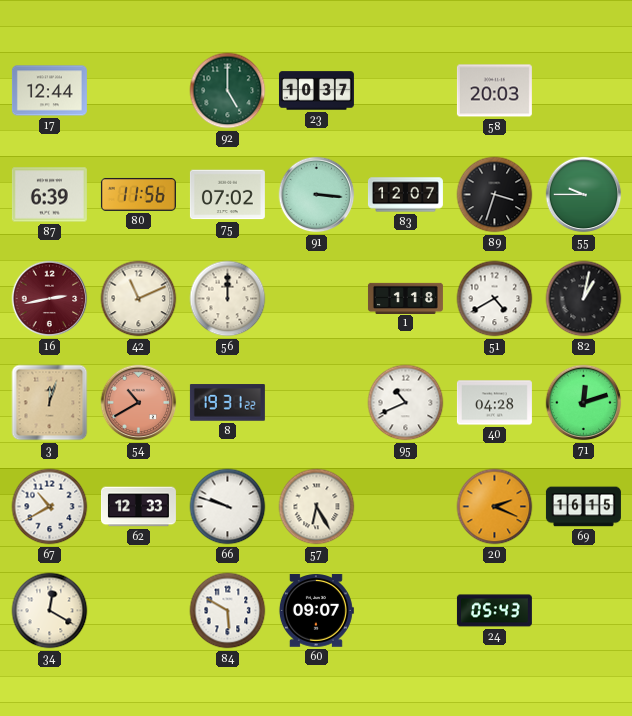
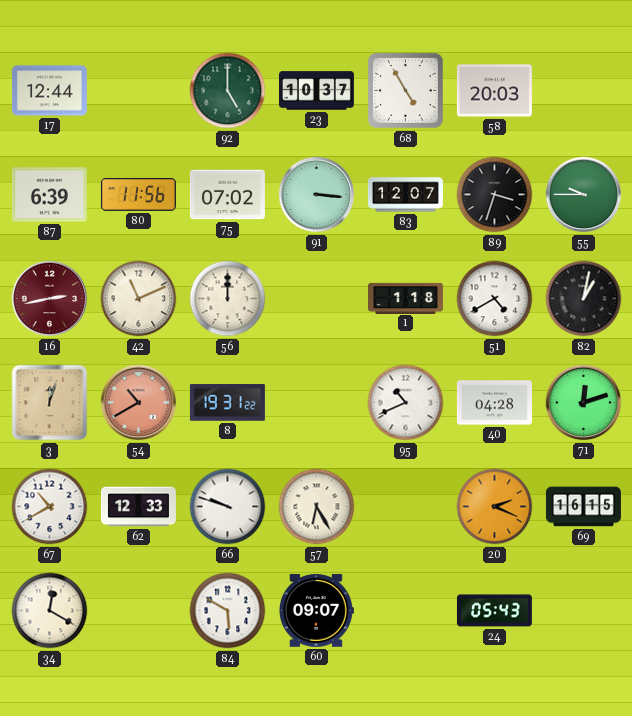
68: none -> 4:55 (405, 90)
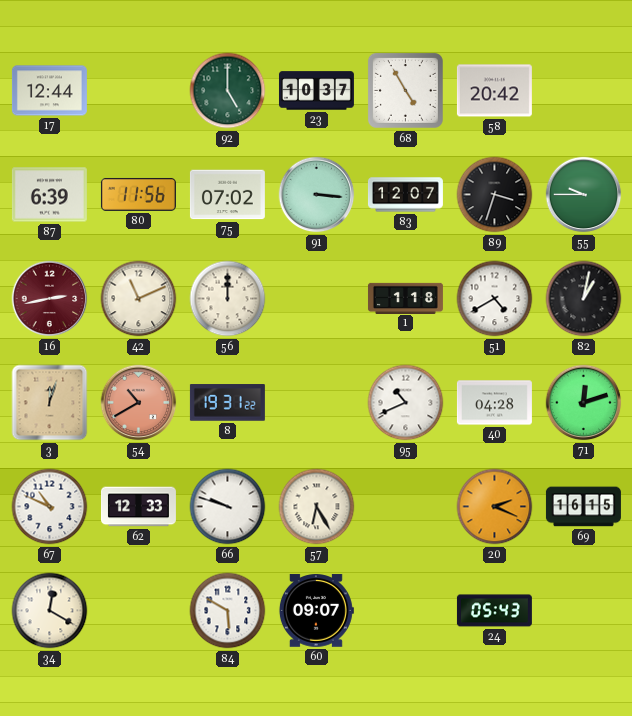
58: 20:03 -> 20:42 (494, 91)
67: 10:40 -> 10:49 (50, 507)
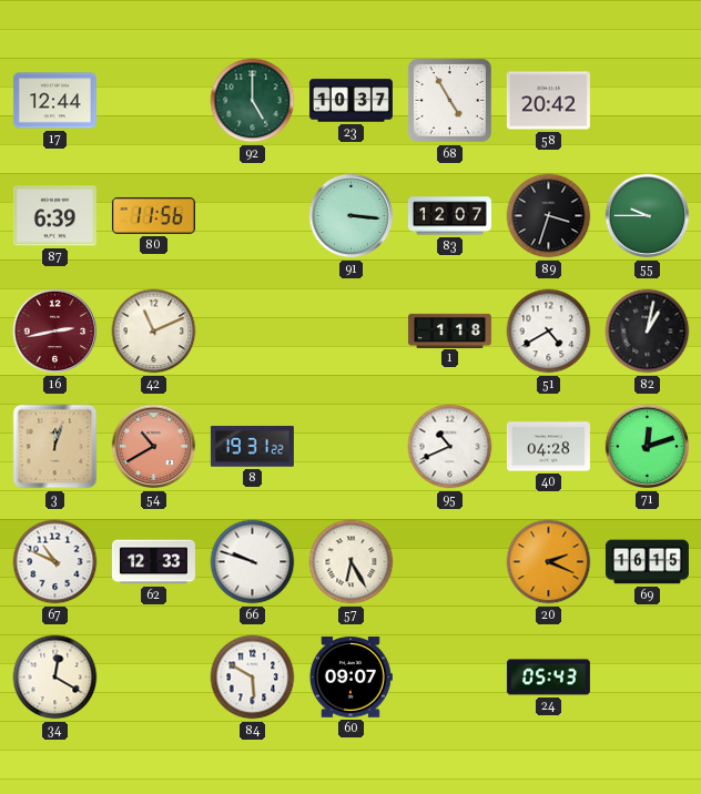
75: 07:02 -> none (227, 195)
56: 12:00 -> none (228, 299)
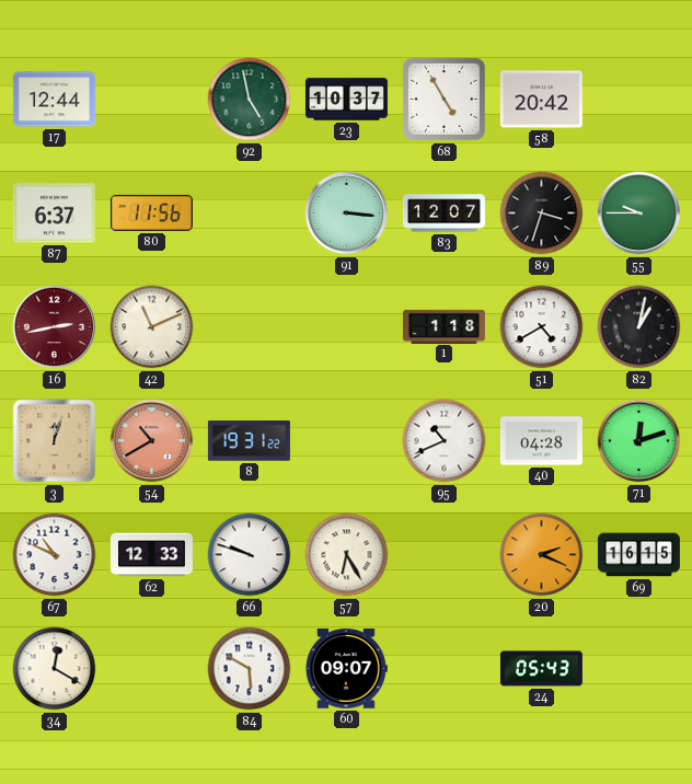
92: 5:00 -> 4:58 (250, 100)
87: 6:39 -> 6:37 (54, 214)
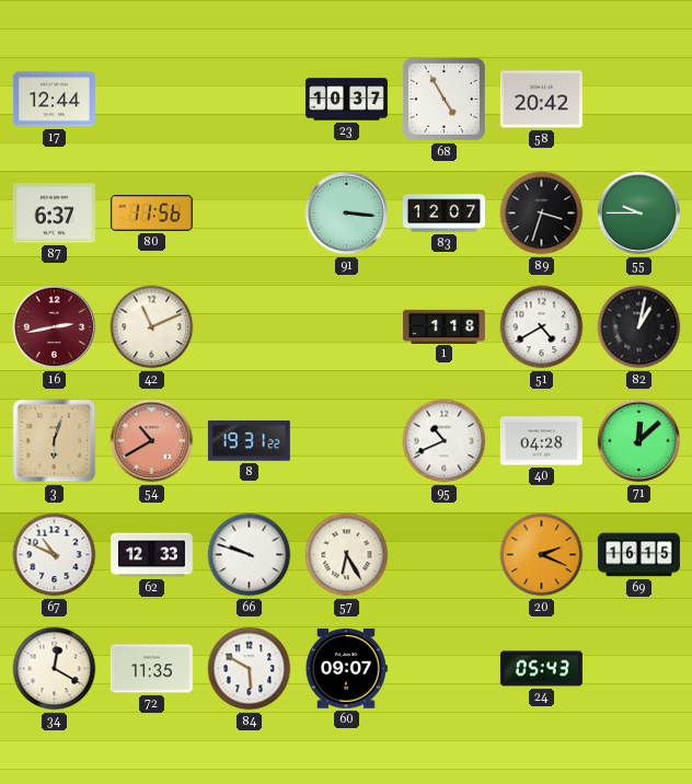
92: 4:58 -> none (250, 100)
3: 12:03 -> 6:03 (55, 441)
71: 12:12 -> 12:08 (639, 441)
72: none -> 11:35 (151, 669)
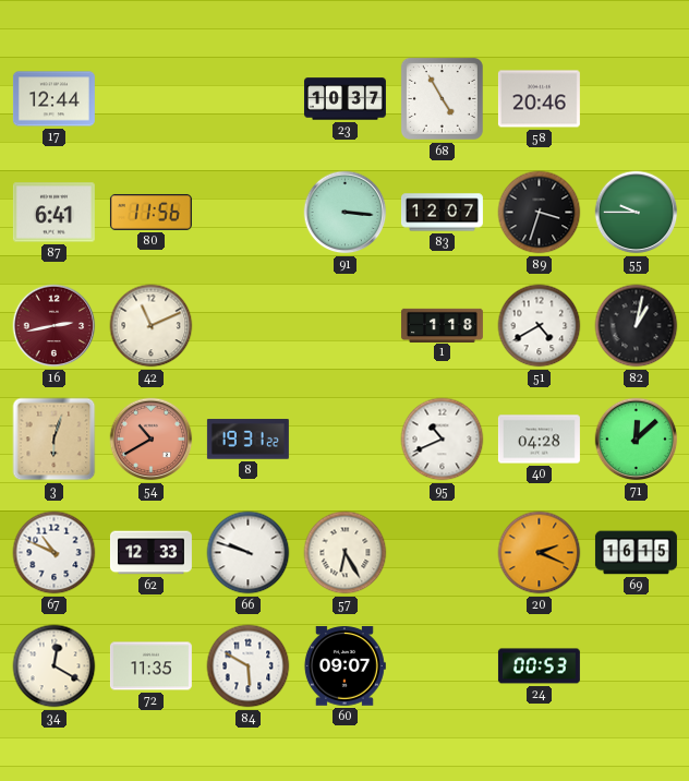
58: 20:42 -> 20:46 (539, 99)
87: 6:37 -> 6:41 (53, 213)
24: 05:43 -> 00:53 (539, 666)
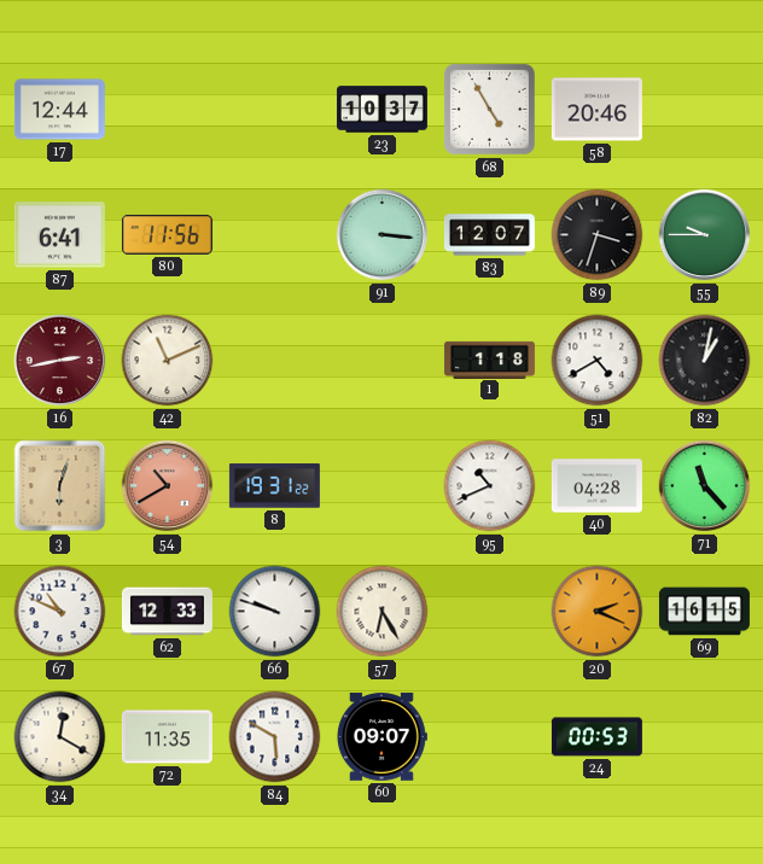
71: 12:08 -> 11:23 (705, 486)
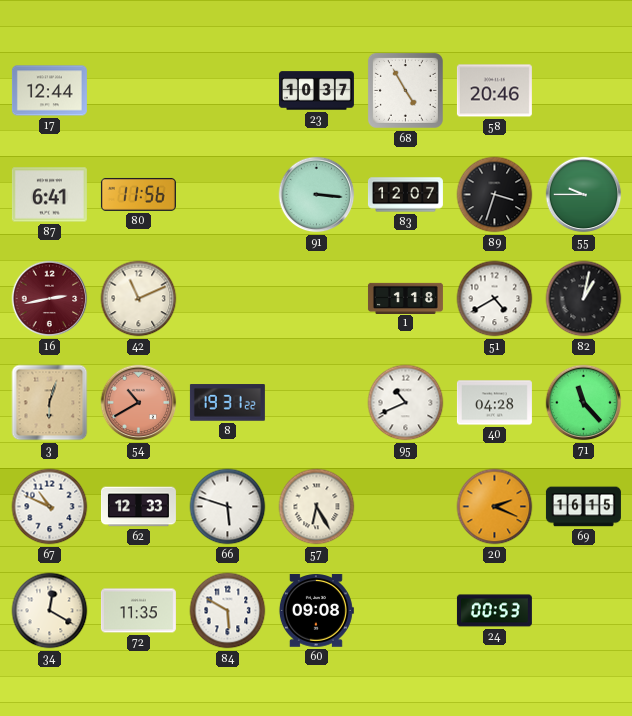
66: 9:48 -> 5:48 (228, 507)
60: 09:07 -> 09:08 (316, 611)
